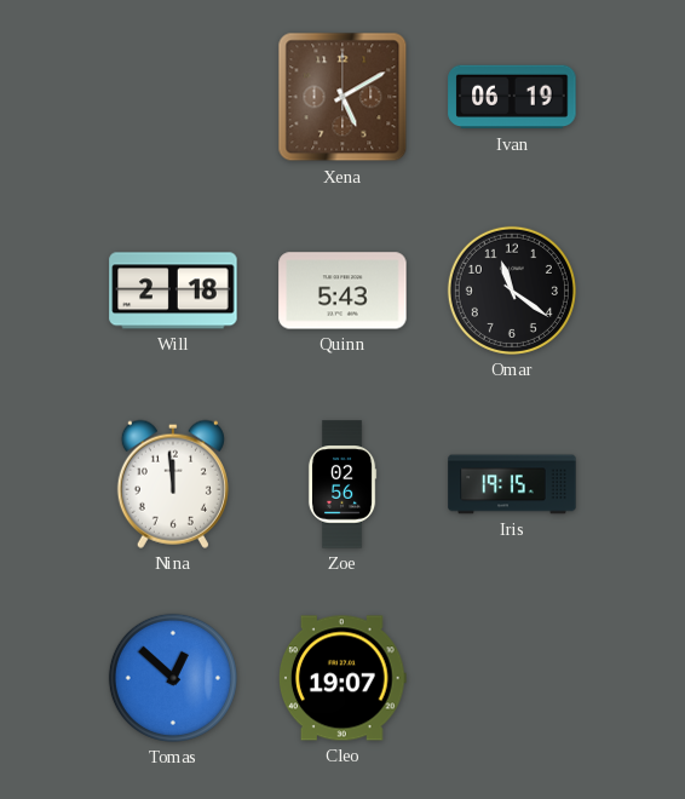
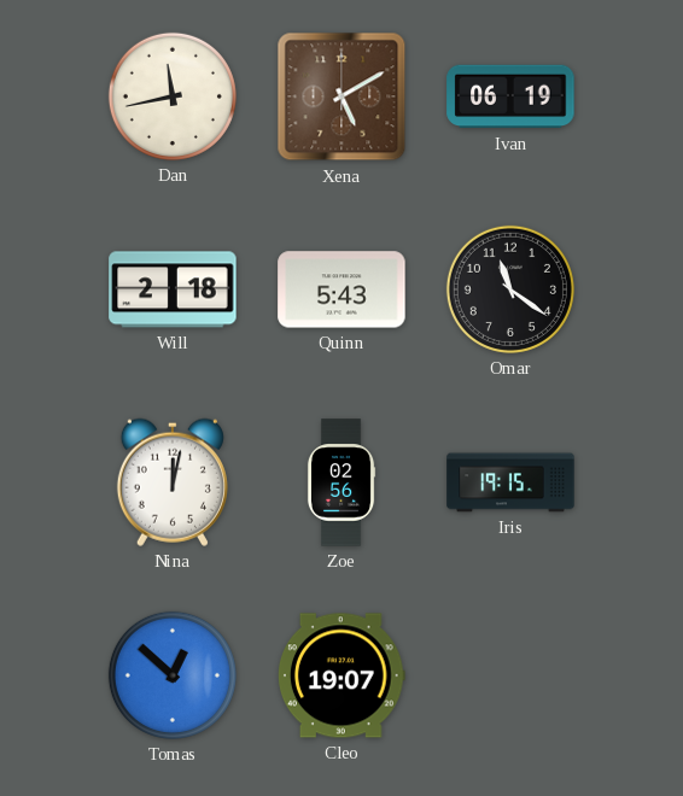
Dan: none -> 11:43 (173, 96)
Nina: 11:59 -> 12:02 (173, 482)
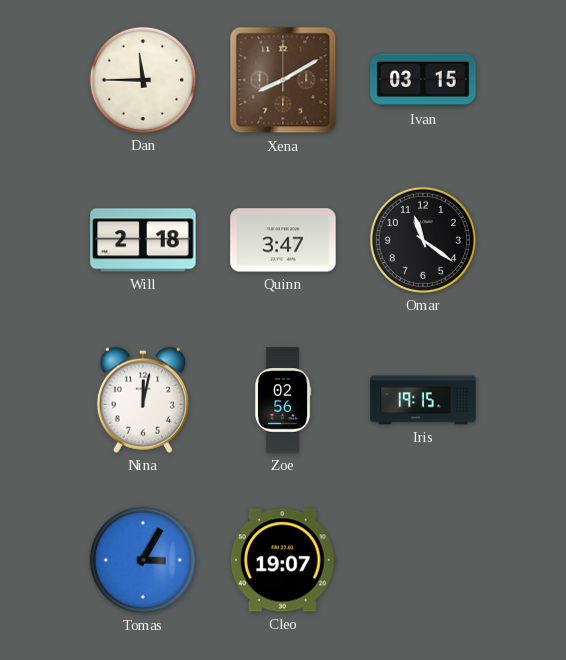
Dan: 11:43 -> 11:45 (143, 80)
Xena: 5:10 -> 8:10 (283, 80)
Ivan: 06:19 -> 03:15 (423, 80)
Quinn: 5:43 -> 3:47 (283, 240)
Tomas: 12:52 -> 3:05 (143, 560)
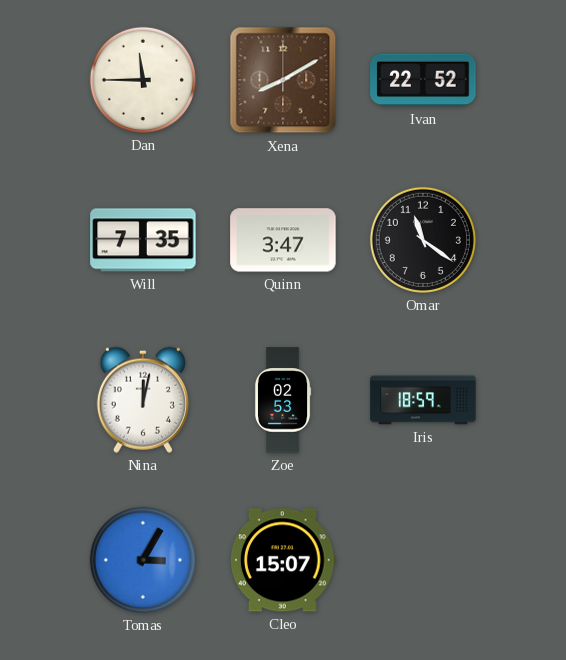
Ivan: 03:15 -> 22:52 (423, 80)
Will: 2:18 -> 7:35 (143, 240)
Zoe: 02:56 -> 02:53 (283, 400)
Iris: 19:15 -> 18:59 (423, 400)
Cleo: 19:07 -> 15:07 (283, 560)
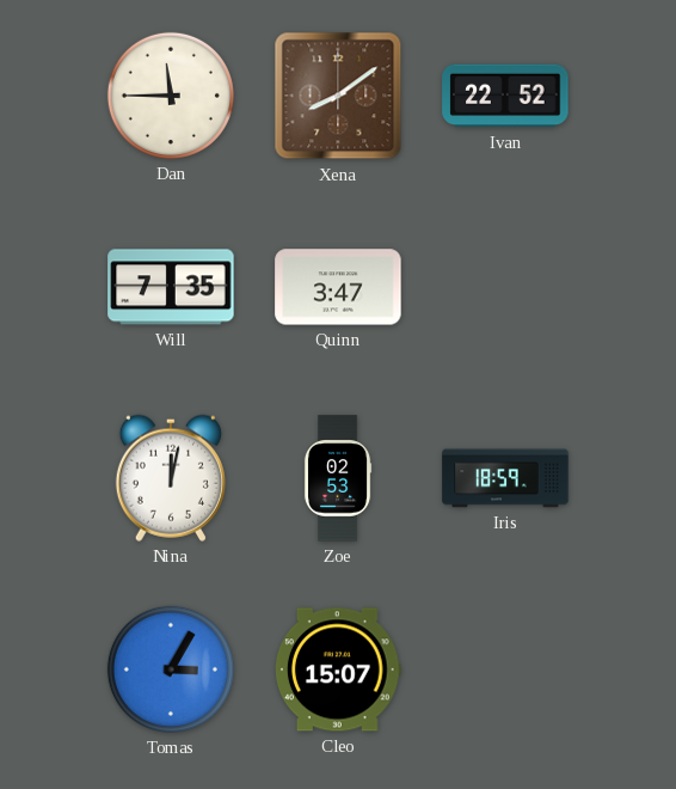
Xena: 8:10 -> 8:09 (338, 96)
Omar: 11:21 -> none (423, 240)
